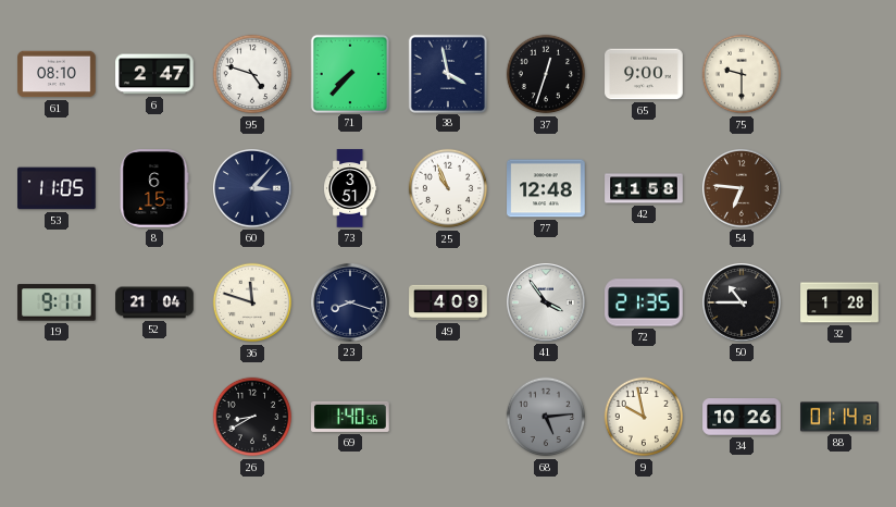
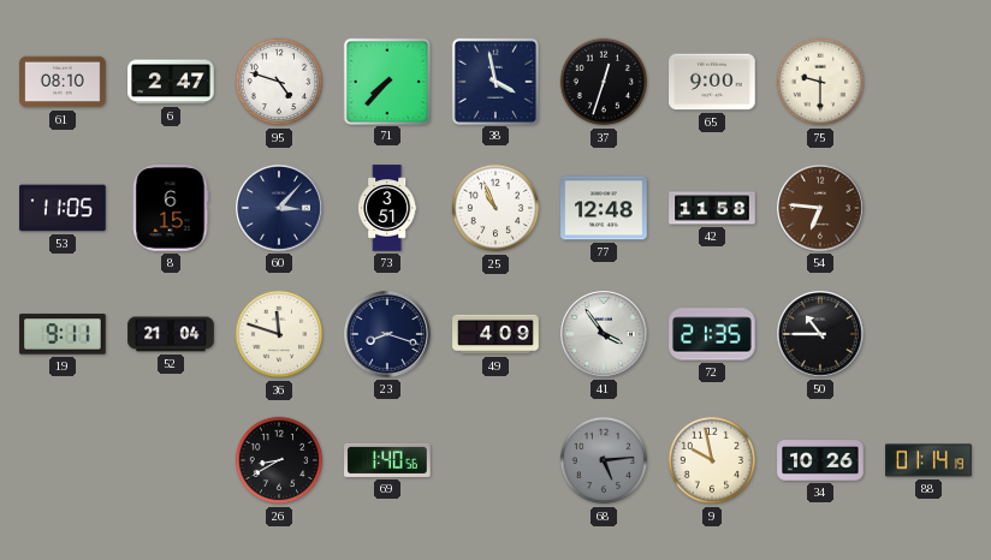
32: 1:28 -> none (839, 302)
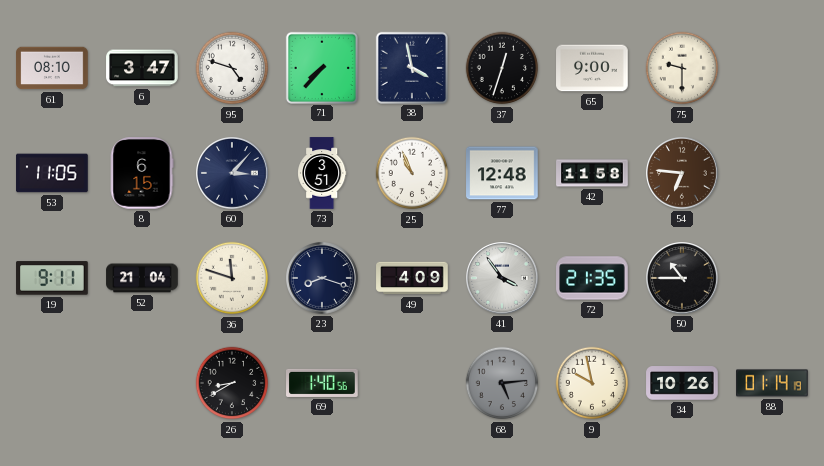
6: 2:47 -> 3:47 (142, 68)
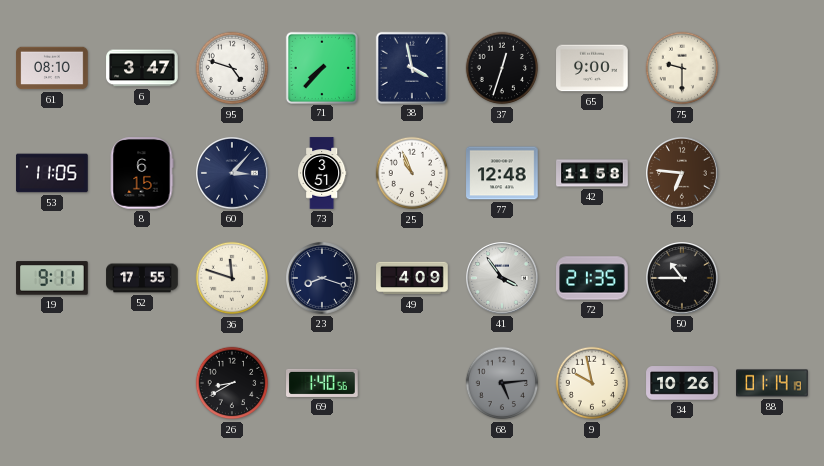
52: 21:04 -> 17:55 (142, 278)
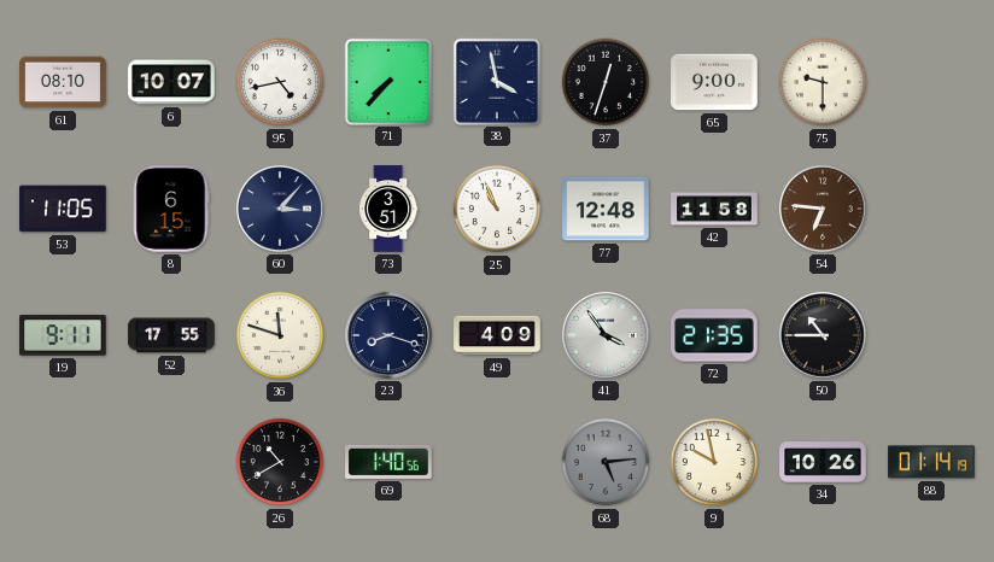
6: 3:47 -> 10:07 (171, 82)
95: 4:48 -> 4:43 (280, 82)
26: 8:40 -> 10:40 (280, 462)
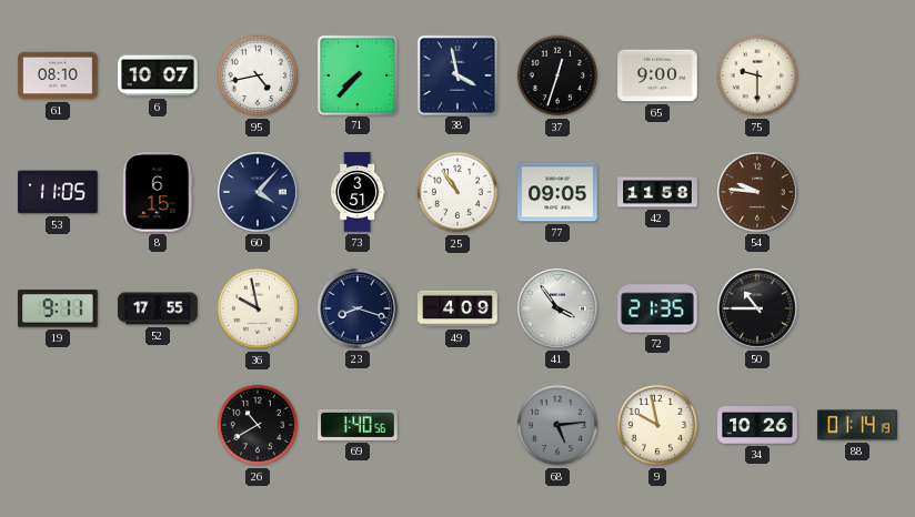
60: 3:07 -> 4:07 (259, 193)
25: 10:56 -> 10:54 (457, 192)
77: 12:48 -> 09:05 (557, 192)
54: 6:46 -> 9:46 (758, 193)
36: 11:48 -> 9:58 (258, 308)
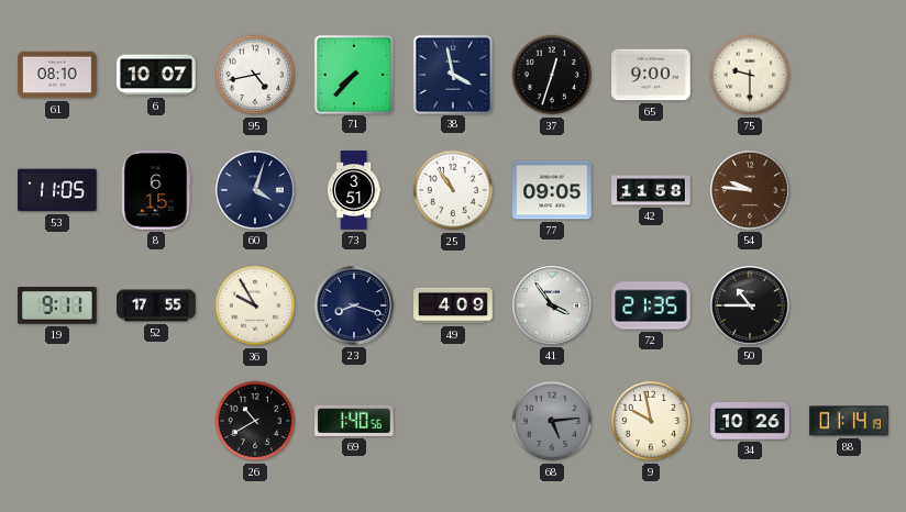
60: 4:07 -> 4:03 (256, 191)
36: 9:58 -> 9:55 (255, 305)
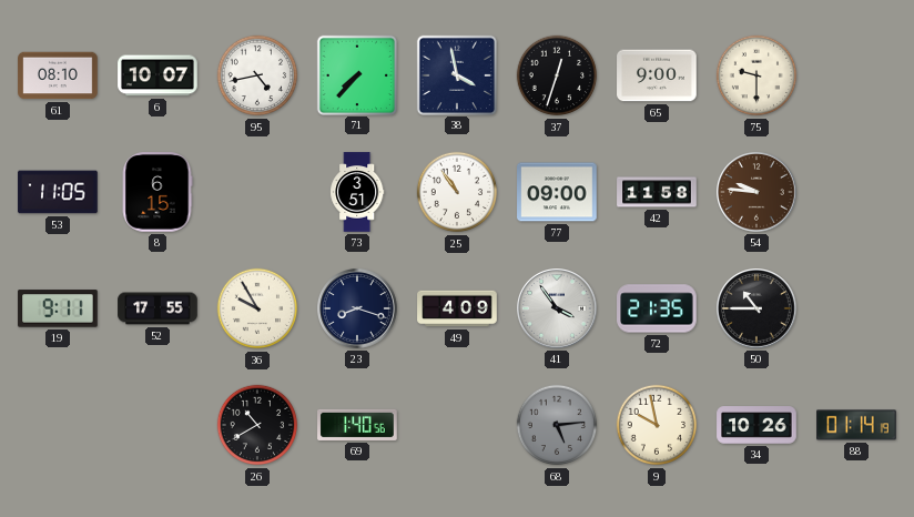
60: 4:03 -> none (256, 191)
77: 09:05 -> 09:00 (557, 192)
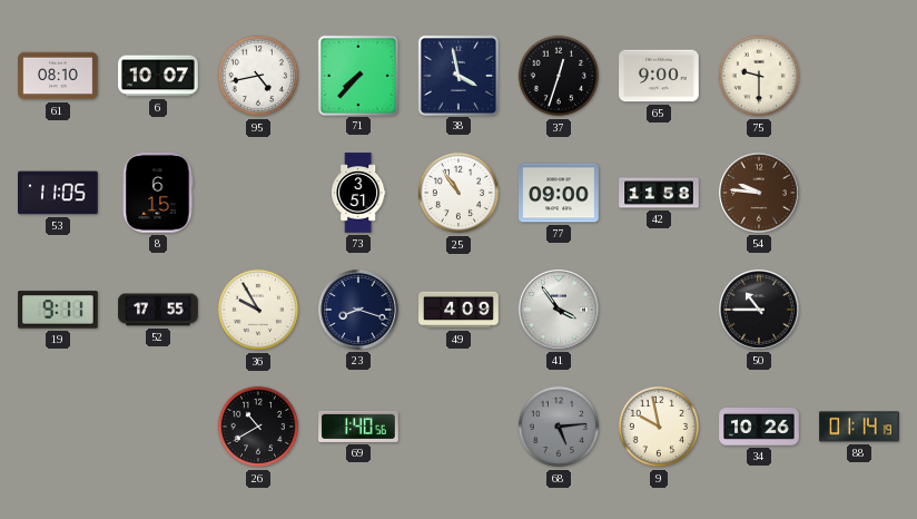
72: 21:35 -> none (657, 308)
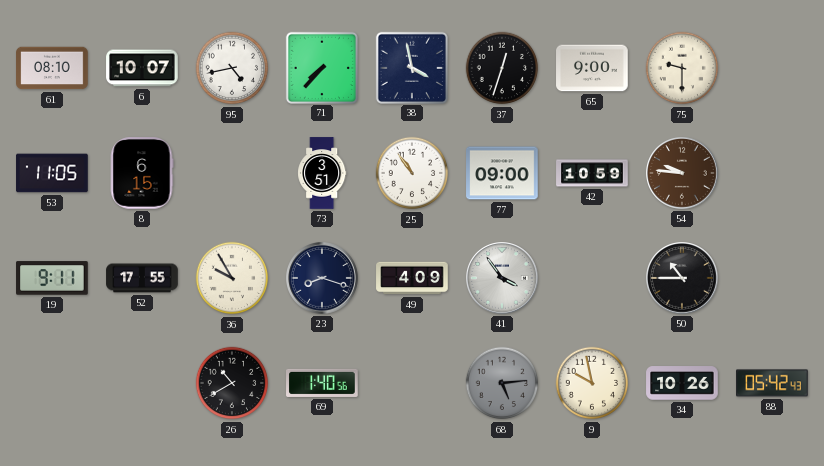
42: 11:58 -> 10:59 (592, 173)
88: 01:14 -> 05:42 (772, 383)
